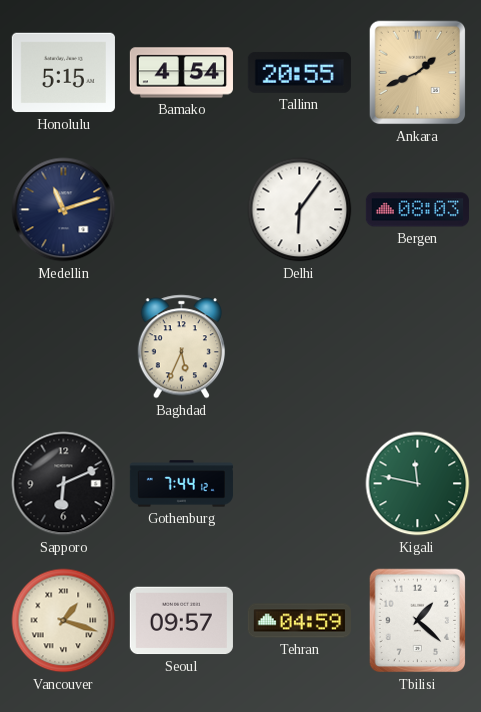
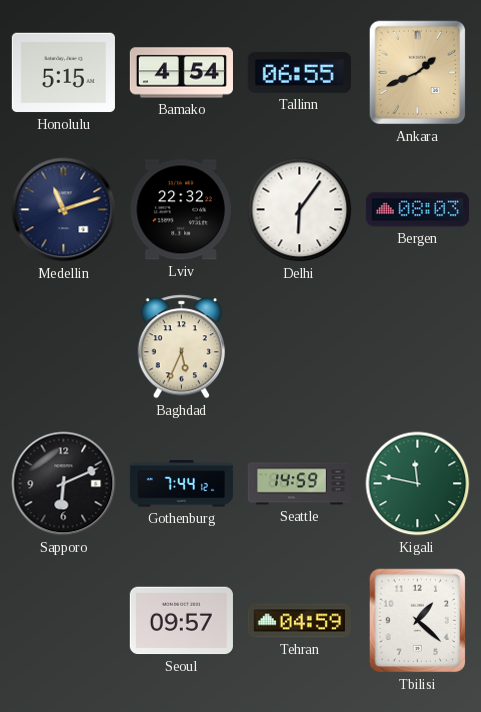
Tallinn: 20:55 -> 06:55 (299, 72)
Lviv: none -> 22:32 (181, 210)
Seattle: none -> 14:59 (299, 484)
Vancouver: 1:18 -> none (64, 621)
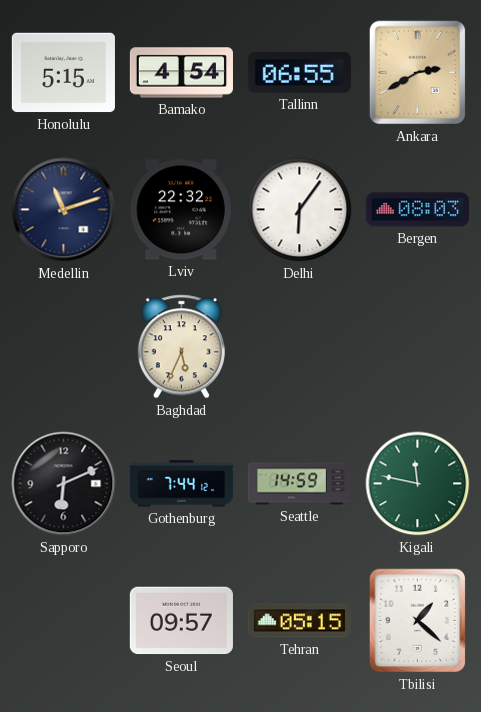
Ankara: 1:41 -> 2:40 (418, 73)
Tehran: 04:59 -> 05:15 (299, 621)
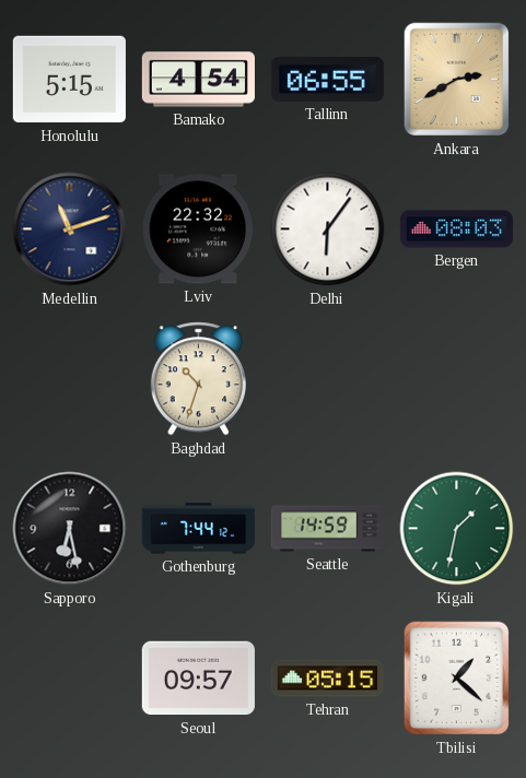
Baghdad: 5:34 -> 10:33 (198, 379)
Sapporo: 6:11 -> 6:28 (70, 529)
Kigali: 11:47 -> 1:32 (457, 529)
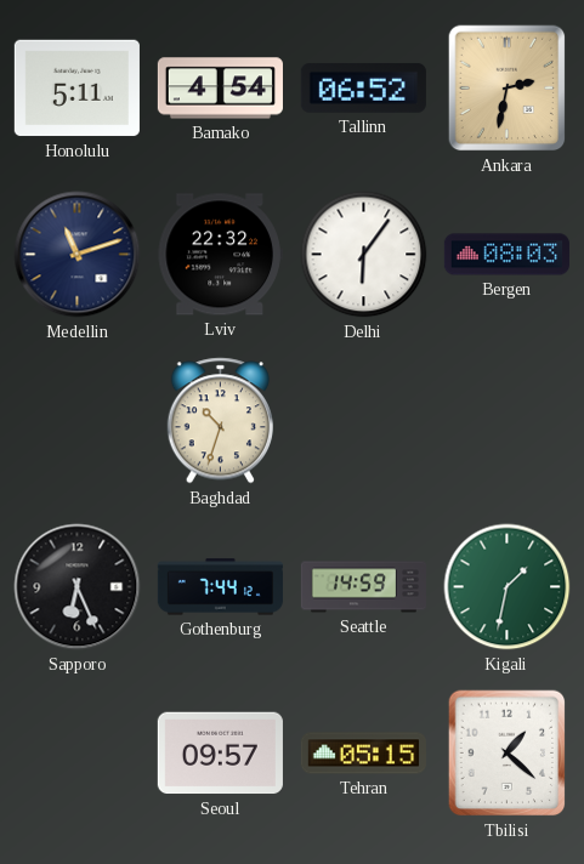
Honolulu: 5:15 -> 5:11 (76, 89)
Tallinn: 06:55 -> 06:52 (363, 87)
Ankara: 2:40 -> 2:32 (508, 89)
Sapporo: 6:28 -> 6:26 (78, 587)
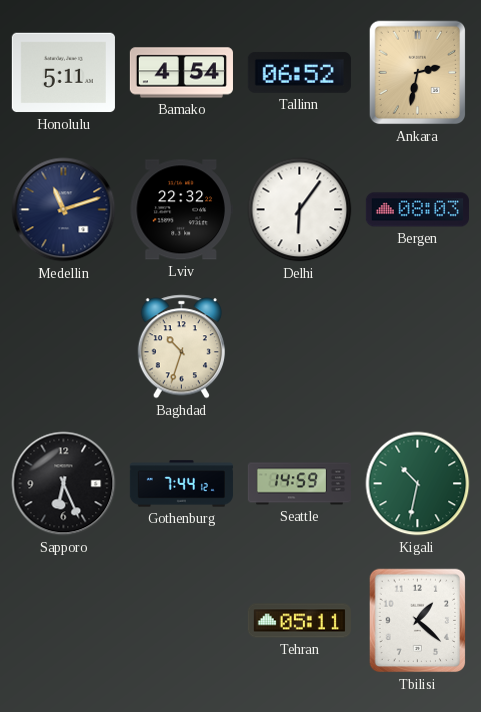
Kigali: 1:32 -> 10:32 (418, 484)
Seoul: 09:57 -> none (220, 754)
Tehran: 05:15 -> 05:11 (299, 621)
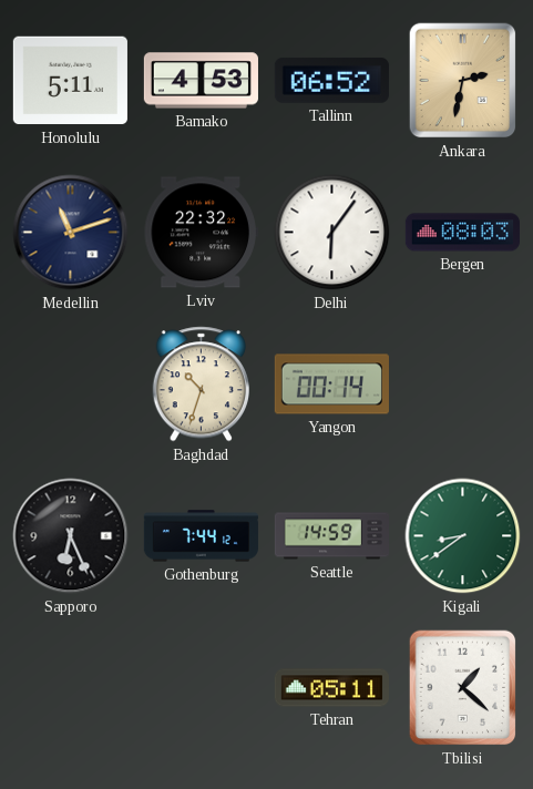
Bamako: 4:54 -> 4:53 (201, 81)
Yangon: none -> 00:14 (331, 385)
Kigali: 10:32 -> 8:39 (463, 536)
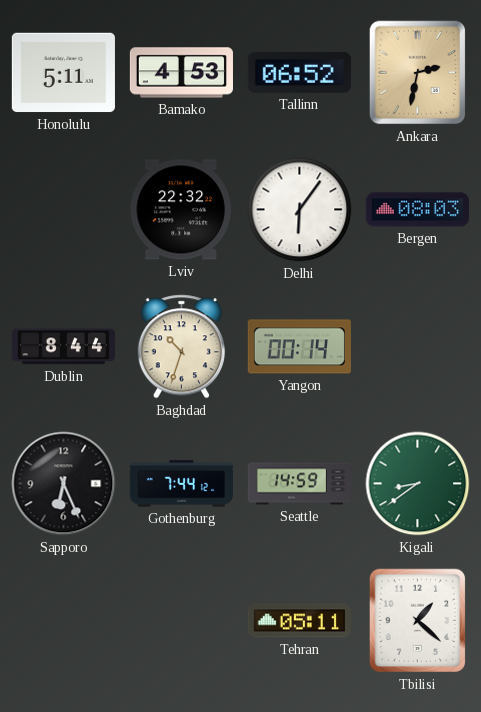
Medellin: 11:12 -> none (71, 233)
Dublin: none -> 8:44 (63, 347)
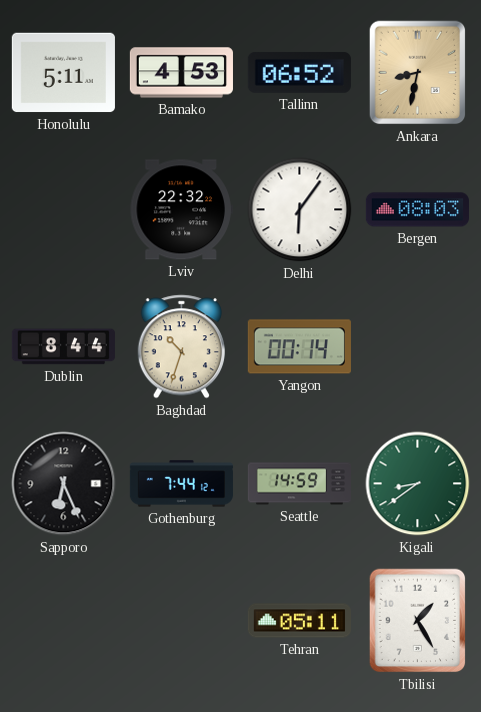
Ankara: 2:32 -> 8:32 (418, 73)
Tbilisi: 1:22 -> 1:25 (418, 621)
